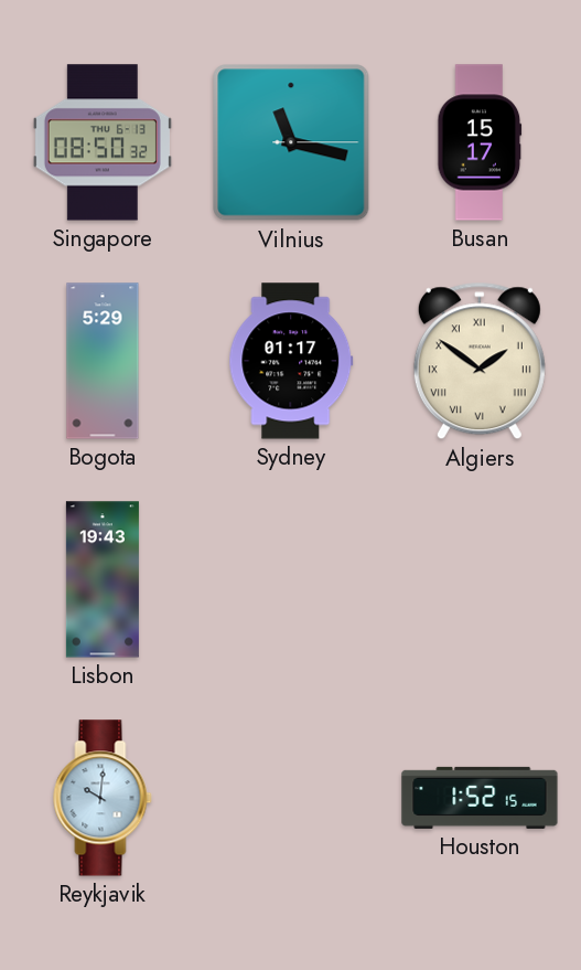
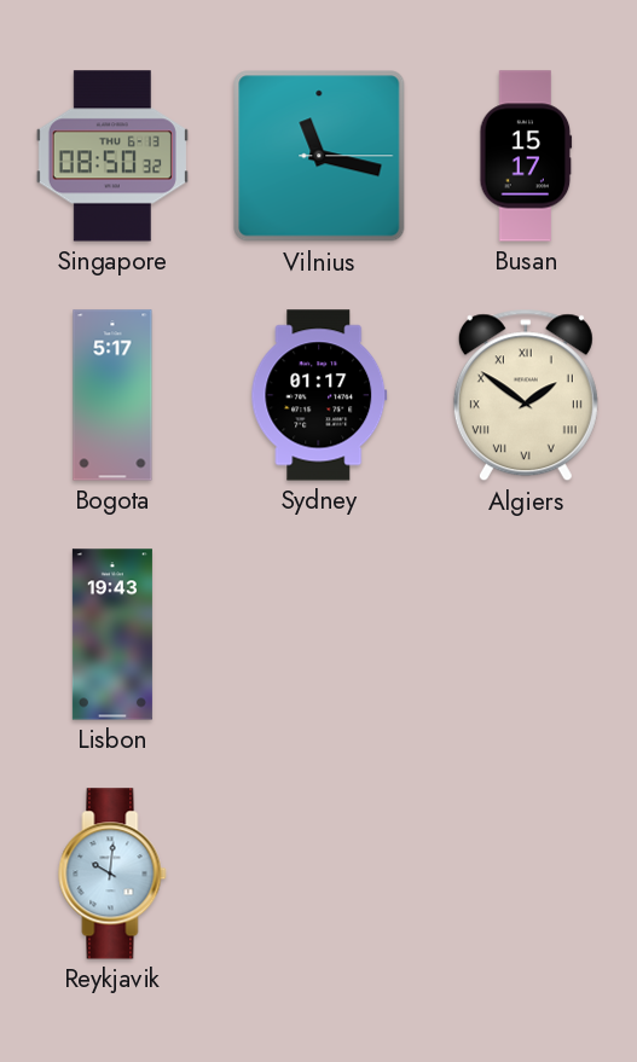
Bogota: 5:29 -> 5:17 (112, 395)
Houston: 1:52 -> none (480, 798)
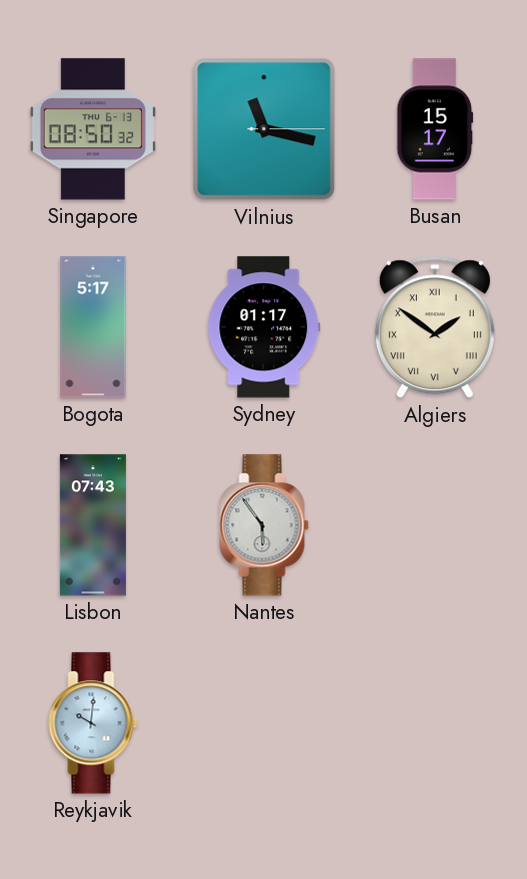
Lisbon: 19:43 -> 07:43 (93, 525)
Nantes: none -> 5:54 (264, 525)
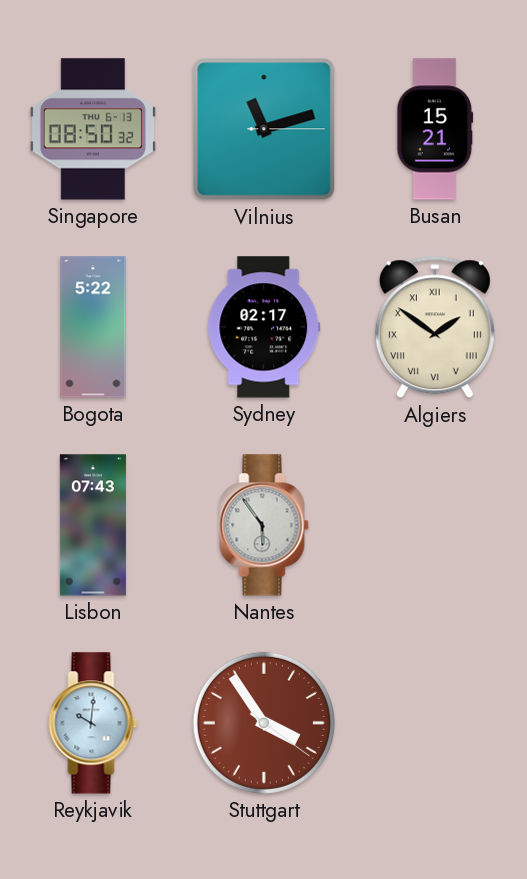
Vilnius: 11:17 -> 11:12 (264, 129)
Busan: 15:17 -> 15:21 (435, 129)
Bogota: 5:17 -> 5:22 (93, 327)
Sydney: 01:17 -> 02:17 (264, 327)
Stuttgart: none -> 3:54 (264, 723)
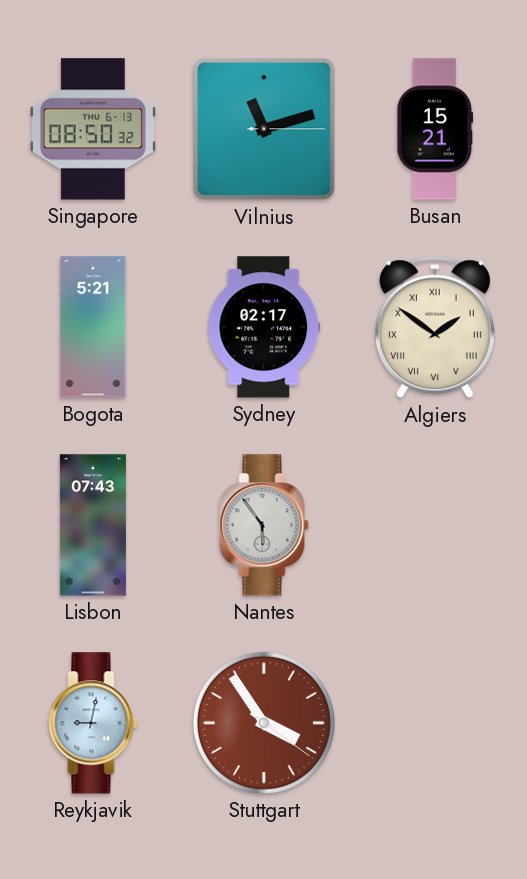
Bogota: 5:22 -> 5:21 (93, 327)
Reykjavik: 10:01 -> 9:02 (93, 723)
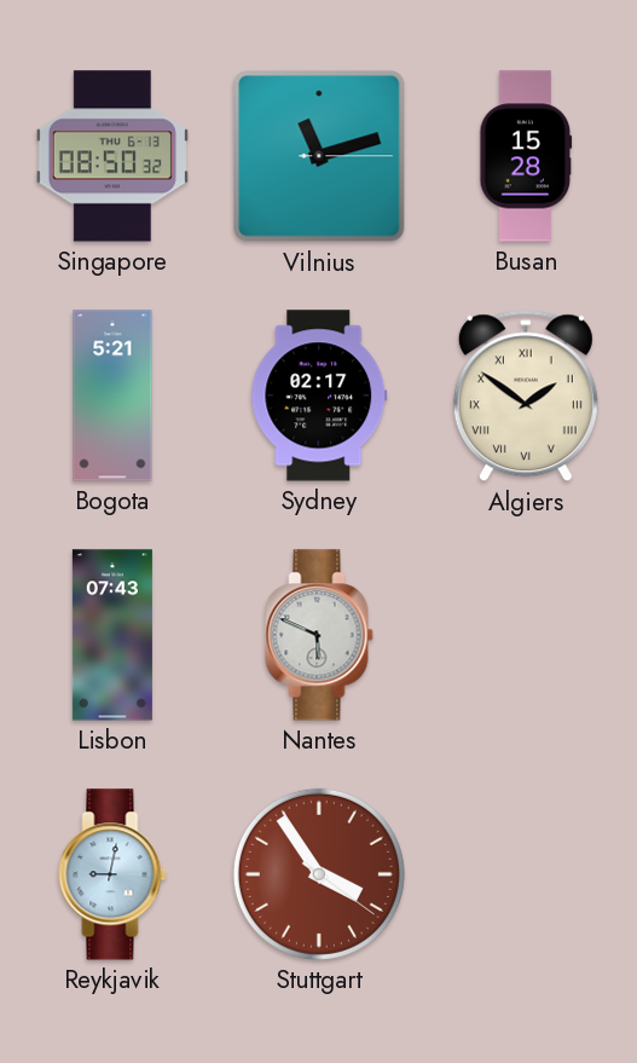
Busan: 15:21 -> 15:28 (526, 156)
Nantes: 5:54 -> 5:49 (319, 635)
